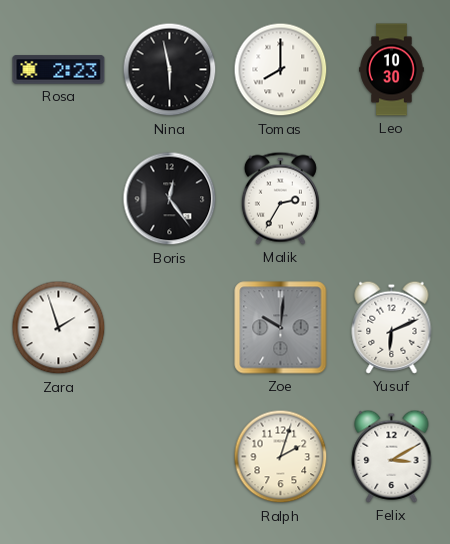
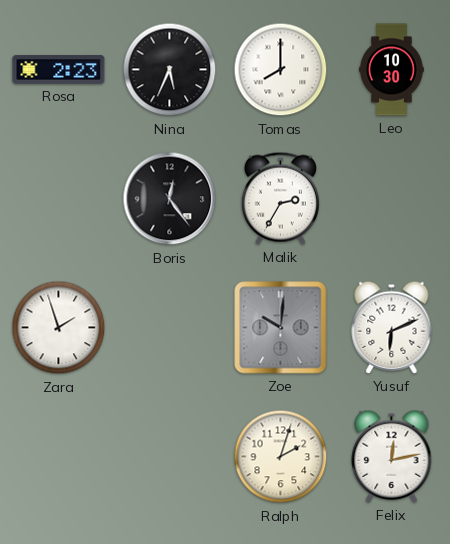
Nina: 5:58 -> 5:34 (170, 70)
Felix: 3:10 -> 12:13 (392, 456)
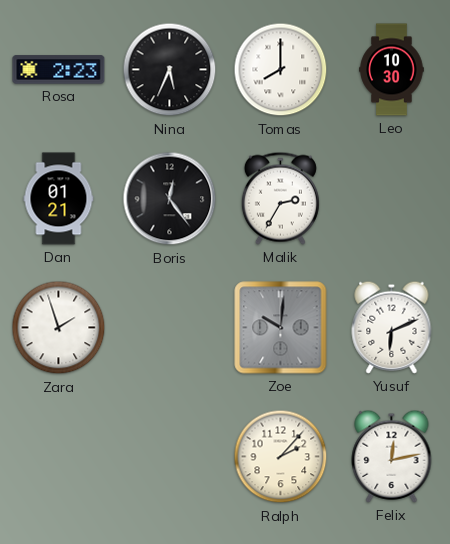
Dan: none -> 01:21 (59, 199)
Ralph: 2:03 -> 2:07 (281, 457)
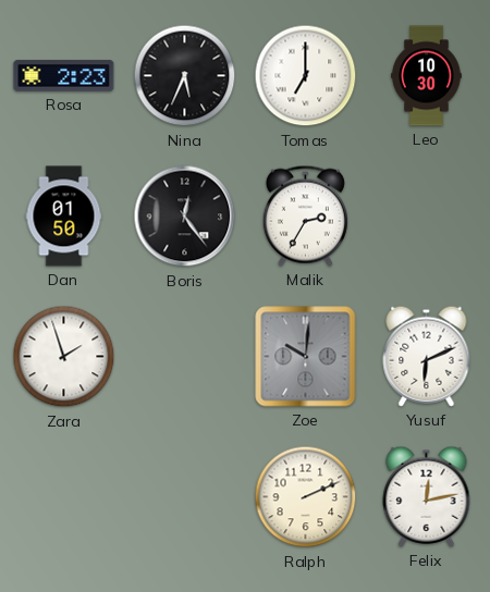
Tomas: 8:00 -> 7:00 (306, 76)
Dan: 01:21 -> 01:50 (64, 217)
Ralph: 2:07 -> 2:11 (306, 497)
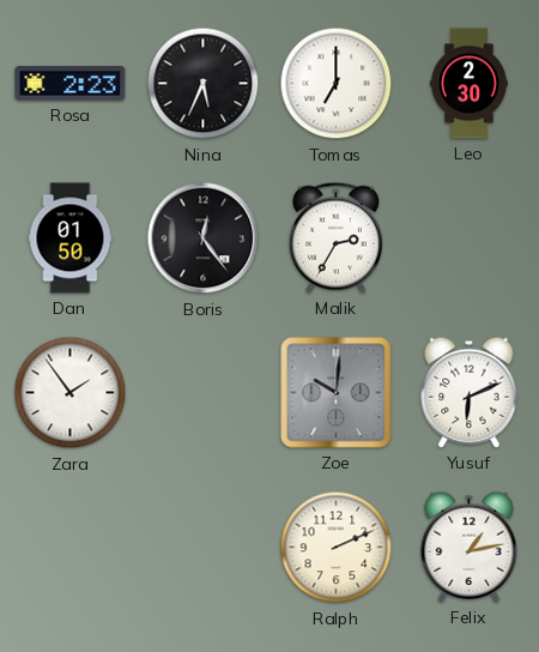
Leo: 10:30 -> 2:30 (470, 84)
Zara: 1:57 -> 1:54 (71, 393)
Felix: 12:13 -> 1:13 (470, 547)
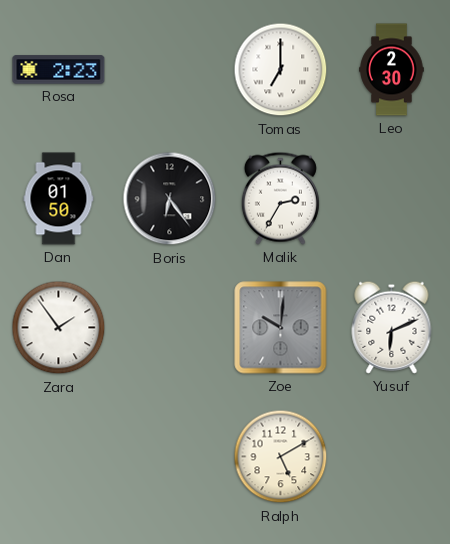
Nina: 5:34 -> none (204, 84)
Boris: 12:24 -> 6:24 (170, 199)
Ralph: 2:11 -> 5:10 (281, 457)
Felix: 1:13 -> none (470, 547)
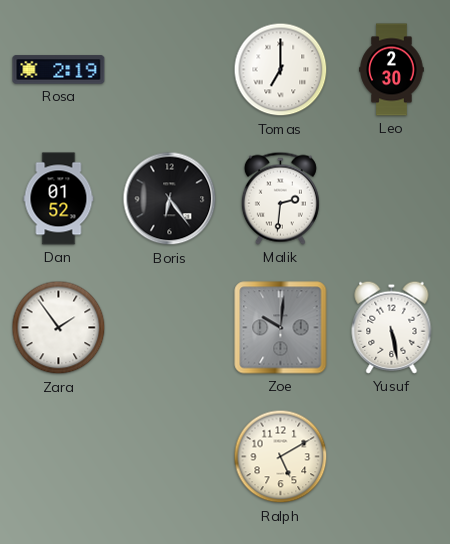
Rosa: 2:23 -> 2:19 (59, 70)
Dan: 01:50 -> 01:52 (59, 199)
Malik: 2:35 -> 2:31 (280, 198)
Yusuf: 6:11 -> 5:28 (392, 327)
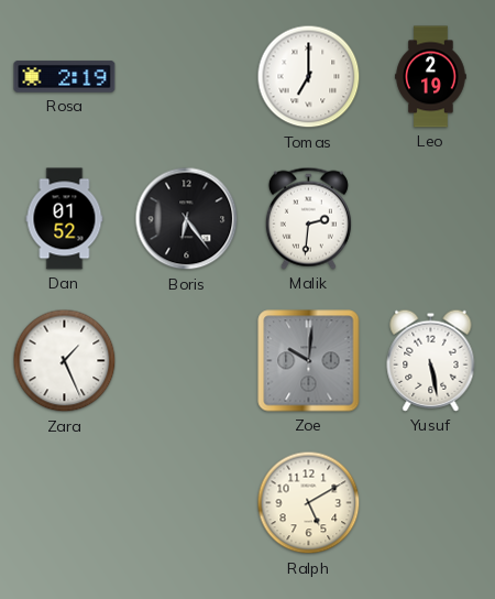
Leo: 2:30 -> 2:19 (431, 77)
Zara: 1:54 -> 1:26 (65, 361)
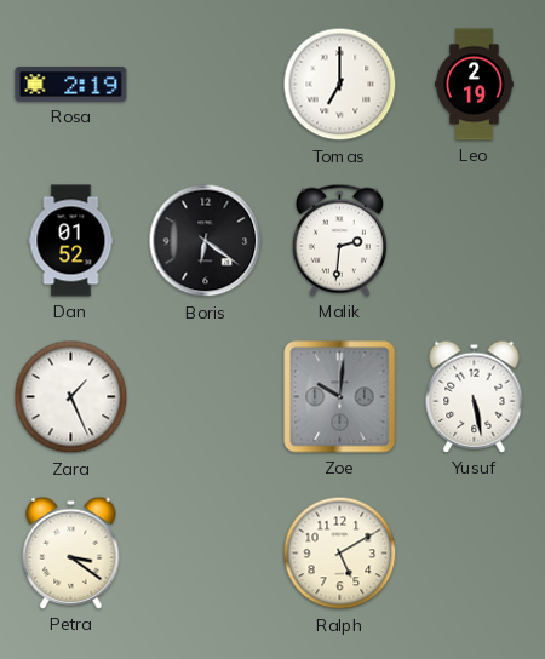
Boris: 6:24 -> 6:21 (206, 241)
Petra: none -> 3:21 (71, 552)
